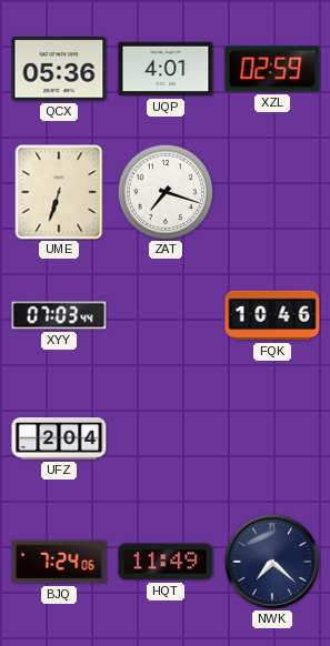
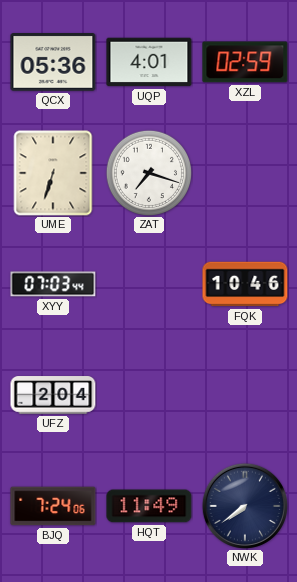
NWK: 7:22 -> 7:39 (245, 506)
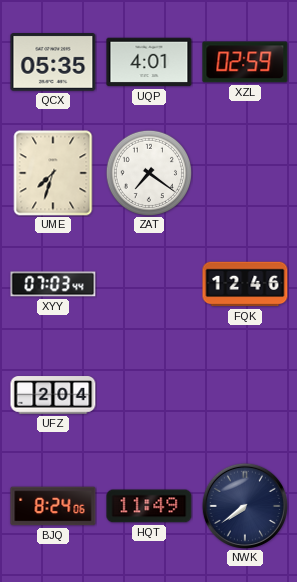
QCX: 05:36 -> 05:35 (53, 63)
UME: 6:33 -> 7:33 (53, 173)
ZAT: 7:18 -> 7:21 (148, 172)
FQK: 10:46 -> 12:46 (245, 284)
BJQ: 7:24 -> 8:24 (53, 506)
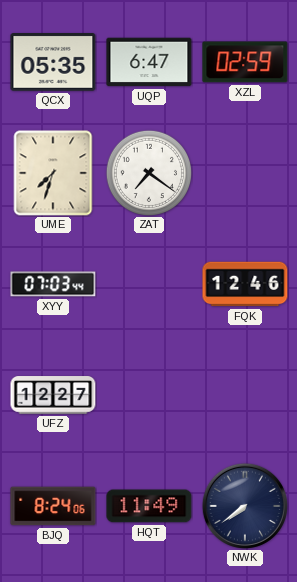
UQP: 4:01 -> 6:47 (149, 62)
UFZ: 2:04 -> 12:27 (53, 395)
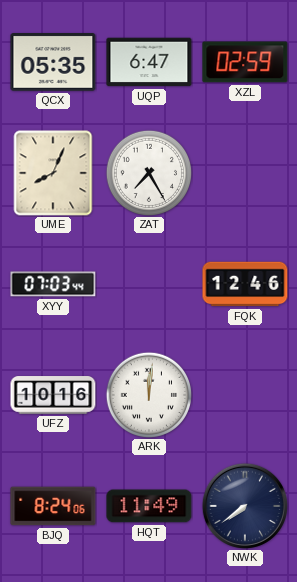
UME: 7:33 -> 8:04 (53, 173)
ZAT: 7:21 -> 7:25 (148, 172)
UFZ: 12:27 -> 10:16 (53, 395)
ARK: none -> 12:01 (148, 394)
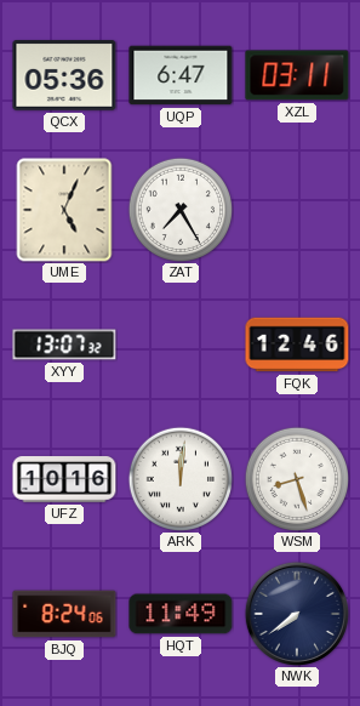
QCX: 05:35 -> 05:36 (64, 76)
XZL: 02:59 -> 03:11 (297, 75)
UME: 8:04 -> 5:04 (64, 210)
XYY: 07:03 -> 13:07 (64, 345)
WSM: none -> 8:27 (296, 478)
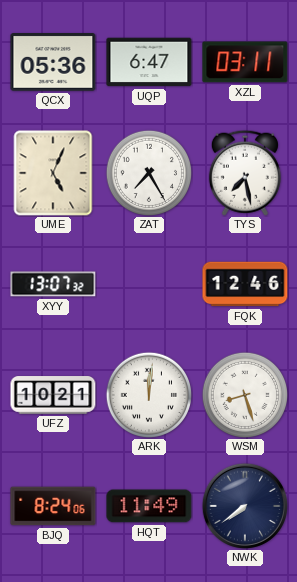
TYS: none -> 7:28 (245, 173)
UFZ: 10:16 -> 10:21 (53, 395)
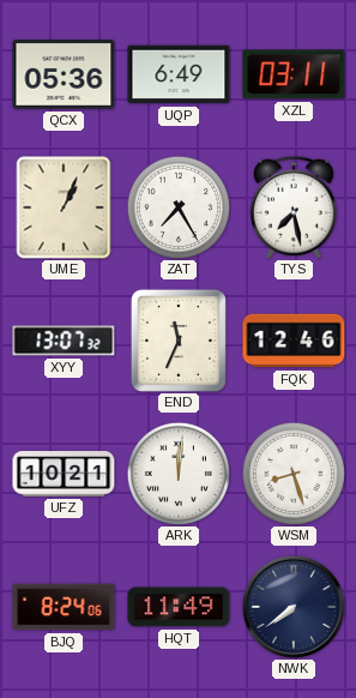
UQP: 6:47 -> 6:49 (179, 74)
UME: 5:04 -> 1:04 (64, 207)
END: none -> 11:34 (179, 341)
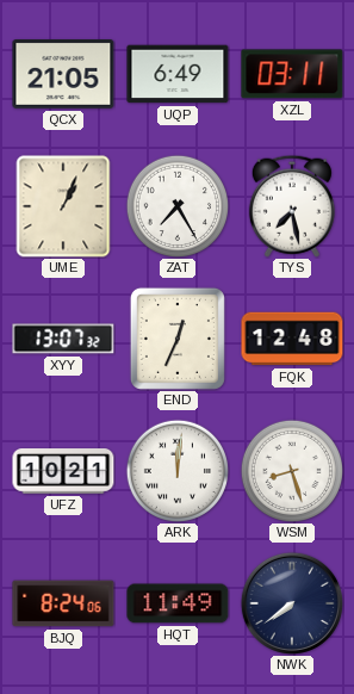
QCX: 05:36 -> 21:05 (63, 75)
END: 11:34 -> 12:34 (178, 339)
FQK: 12:46 -> 12:48 (292, 339)
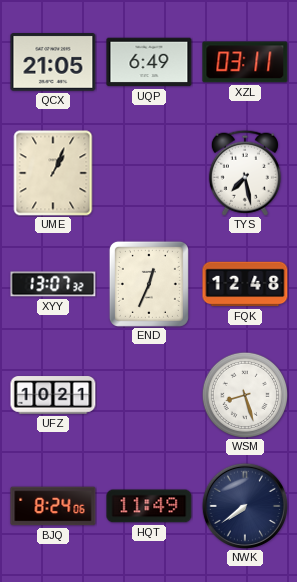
ZAT: 7:25 -> none (176, 205)
ARK: 12:01 -> none (176, 470)
